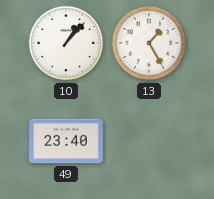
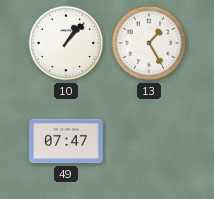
49: 23:40 -> 07:47 (66, 141)
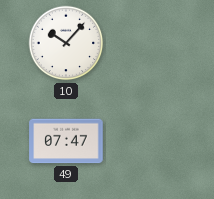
10: 1:07 -> 10:07 (66, 43)
13: 1:25 -> none (149, 43)
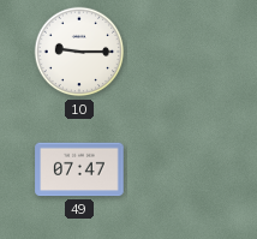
10: 10:07 -> 9:15 (79, 52)
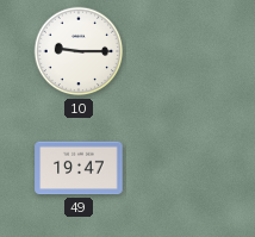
49: 07:47 -> 19:47 (79, 168)
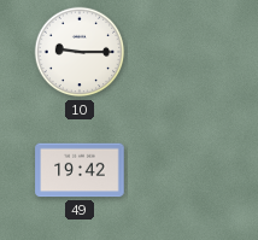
49: 19:47 -> 19:42 (80, 170)
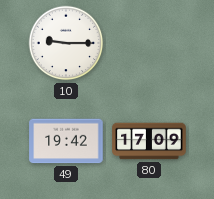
80: none -> 17:09 (149, 141)
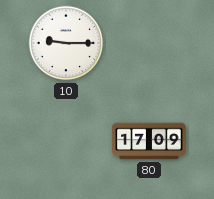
49: 19:42 -> none (66, 141)
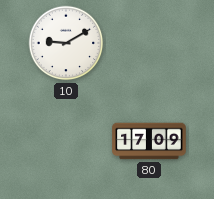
10: 9:15 -> 9:10 (66, 43)
